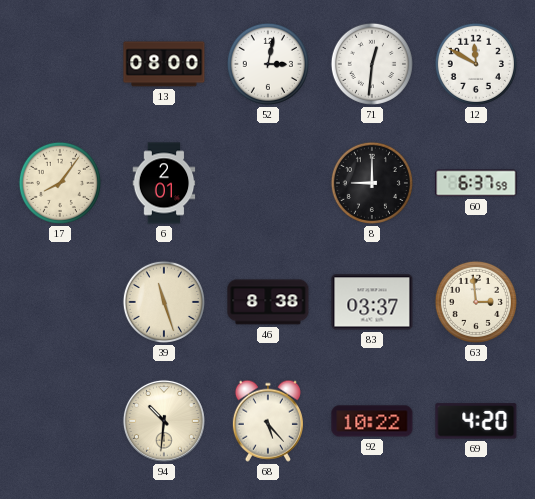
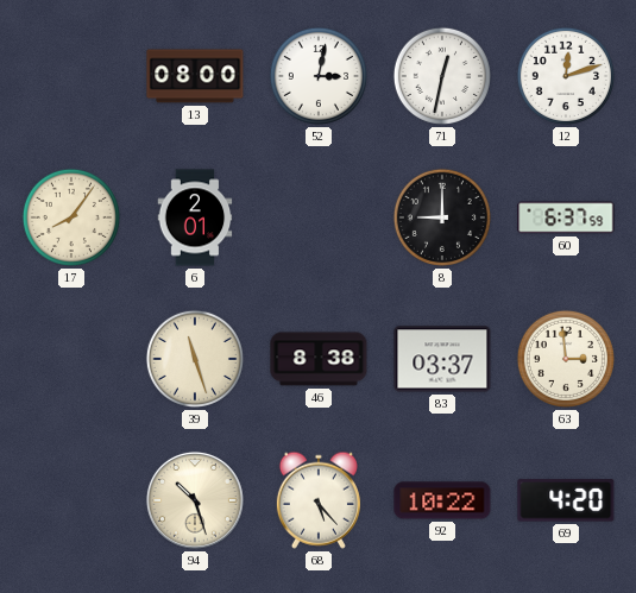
71: 12:31 -> 12:32 (442, 76)
12: 11:50 -> 12:12 (566, 76)
94: 10:31 -> 10:27 (195, 500)
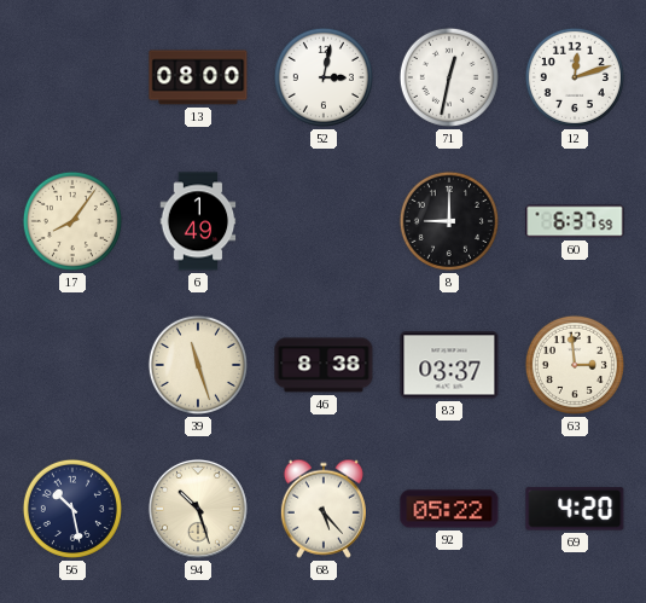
6: 2:01 -> 1:49 (198, 221)
56: none -> 10:28 (72, 509)
92: 10:22 -> 05:22 (449, 509)
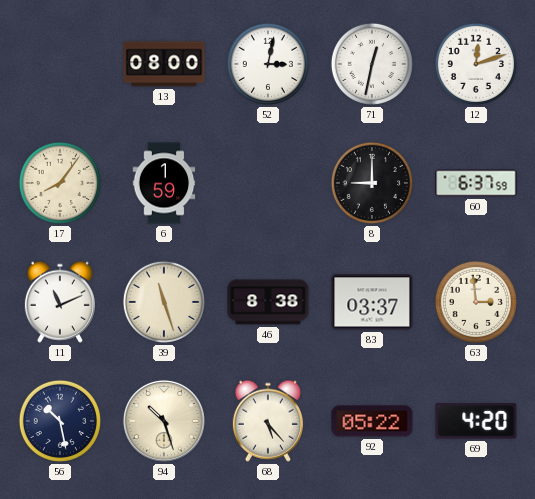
6: 1:49 -> 1:59 (164, 183)
11: none -> 11:11 (60, 302)
